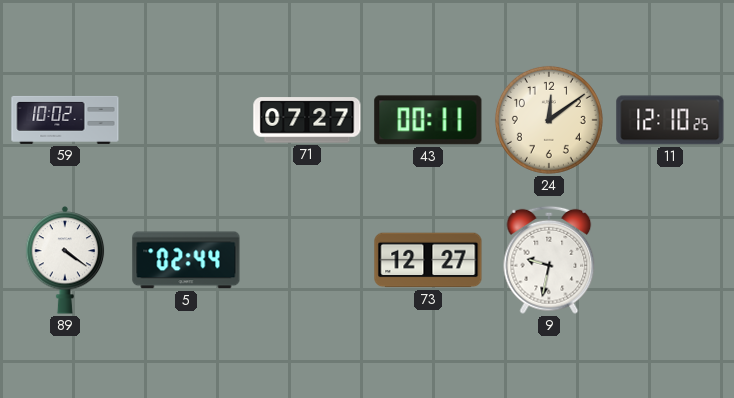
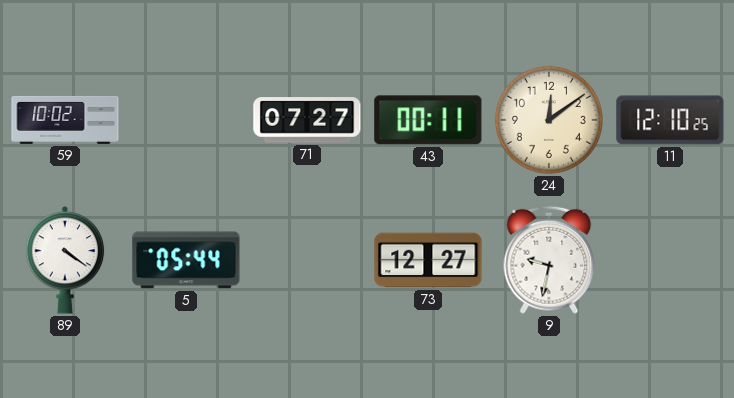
5: 02:44 -> 05:44 (186, 260)
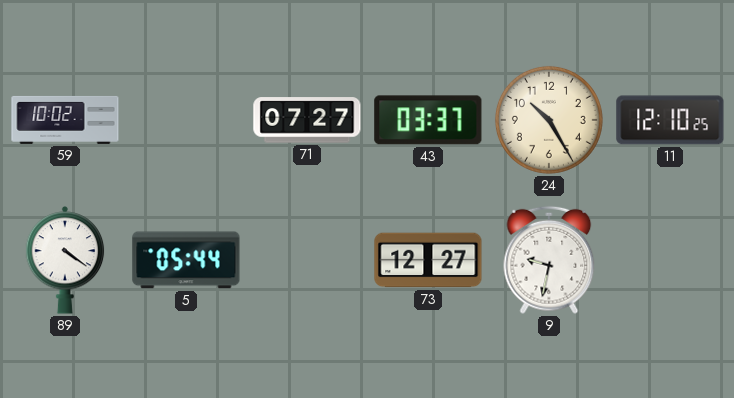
43: 00:11 -> 03:37 (428, 120)
24: 12:09 -> 10:25 (549, 120)
